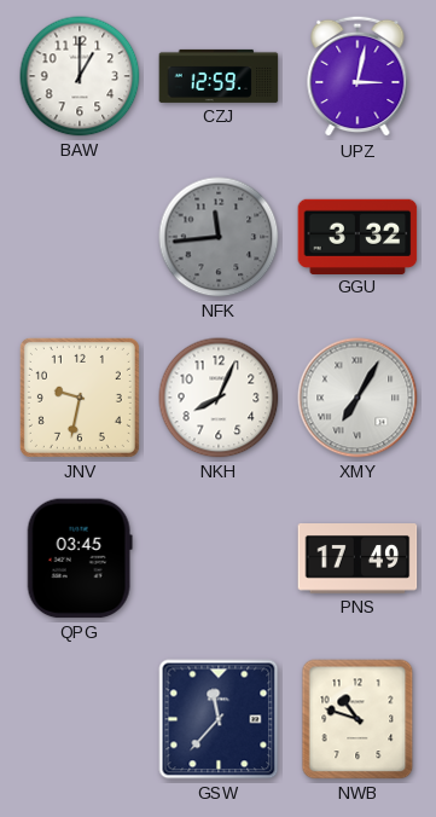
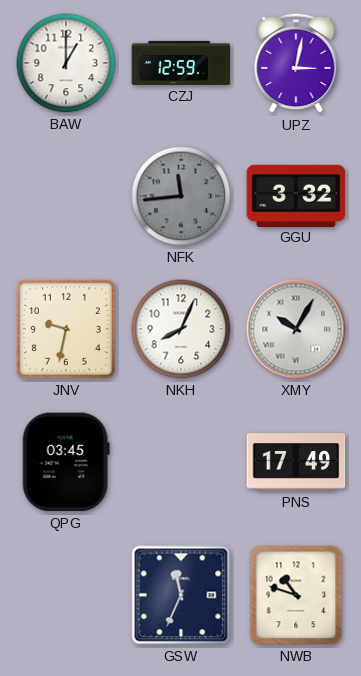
XMY: 7:05 -> 10:05 (296, 329)
GSW: 11:37 -> 11:34 (181, 595)
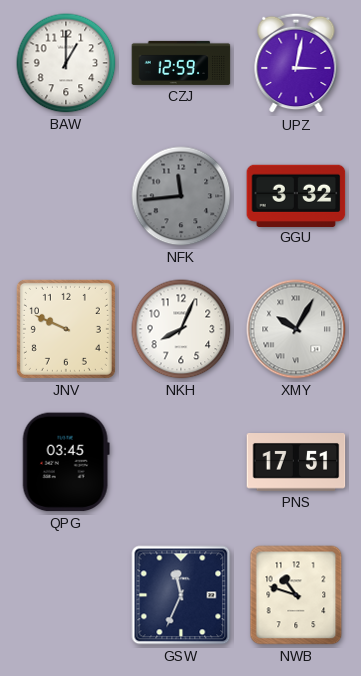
JNV: 9:32 -> 9:49 (66, 329)
PNS: 17:49 -> 17:51 (296, 463)
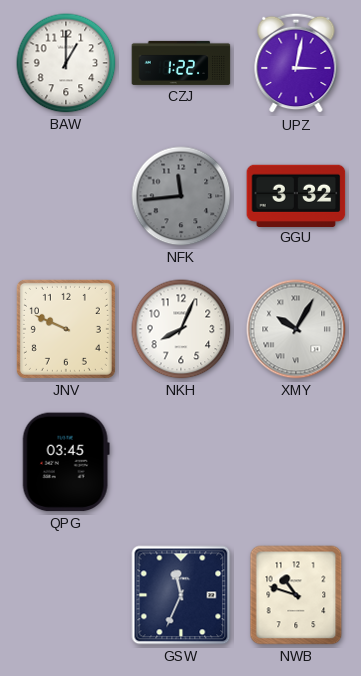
CZJ: 12:59 -> 1:22 (181, 63)
PNS: 17:51 -> none (296, 463)
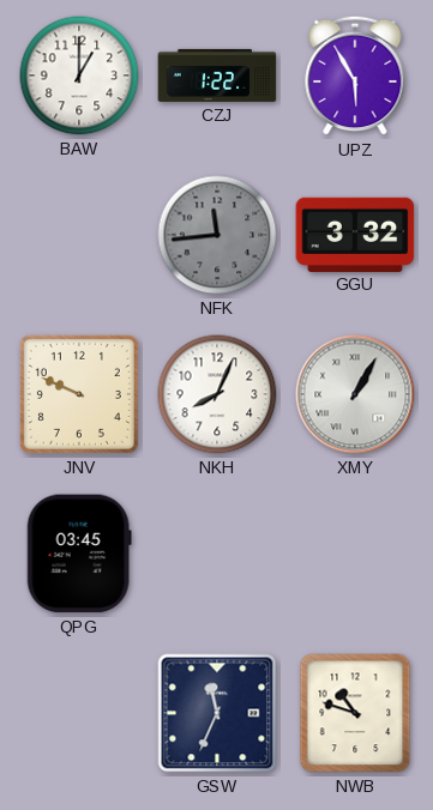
UPZ: 3:02 -> 5:55 (355, 75)
XMY: 10:05 -> 1:05 (355, 394)
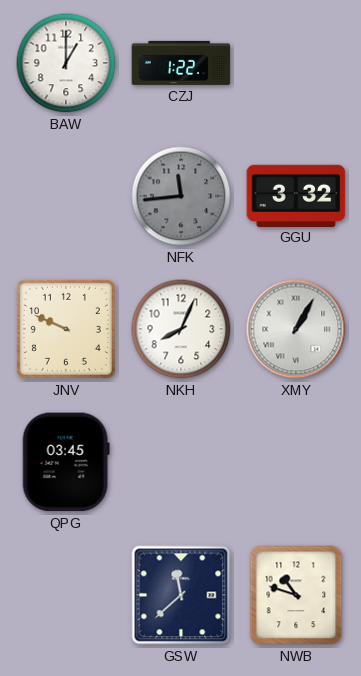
UPZ: 5:55 -> none (355, 75)
GSW: 11:34 -> 11:38 (181, 595)
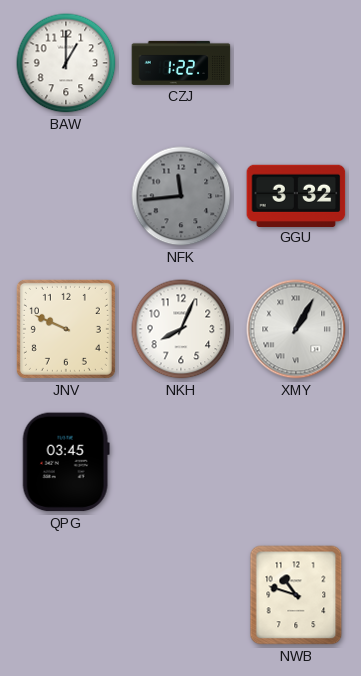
GSW: 11:38 -> none (181, 595)
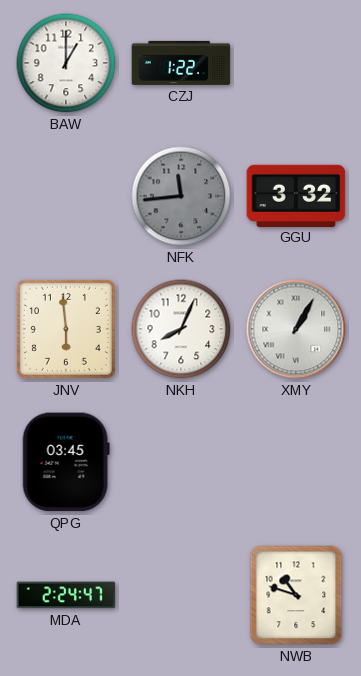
JNV: 9:49 -> 5:59 (66, 329)
MDA: none -> 2:24 (66, 595)
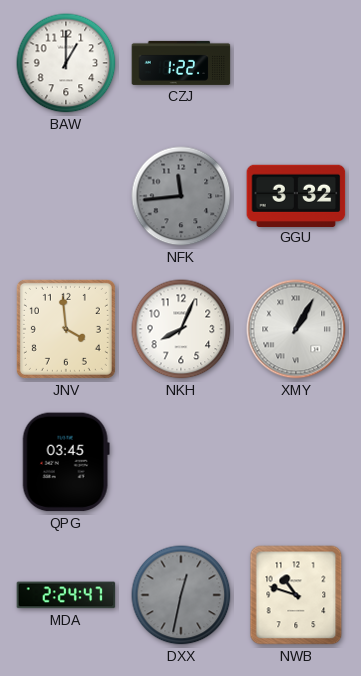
JNV: 5:59 -> 3:59 (66, 329)
DXX: none -> 12:32 (181, 595)
